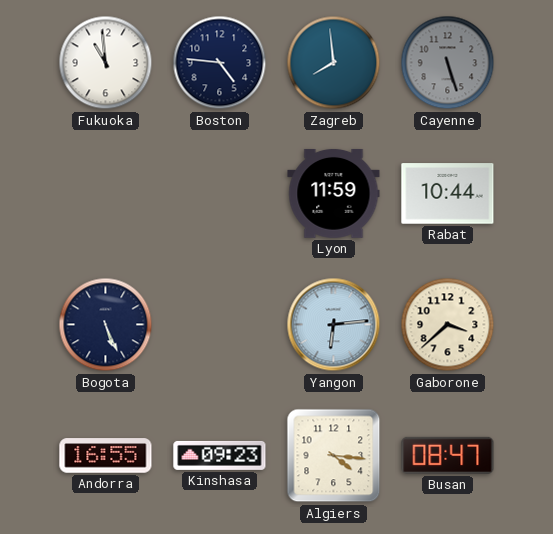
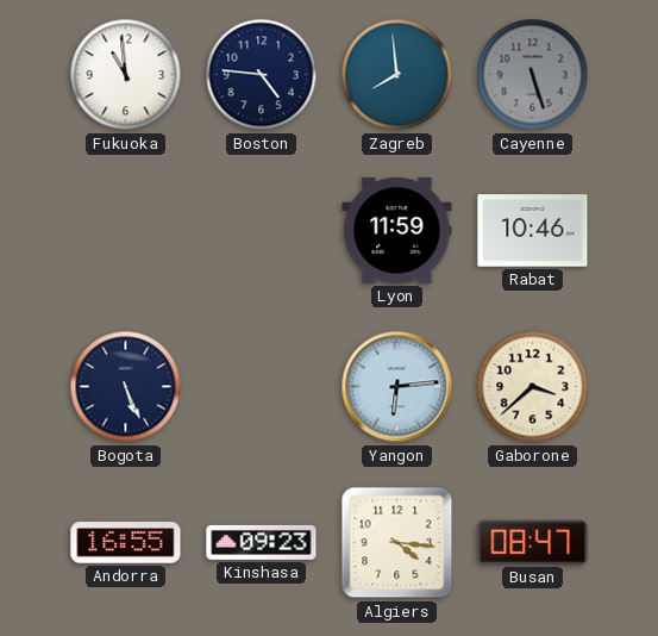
Rabat: 10:44 -> 10:46 (533, 231)
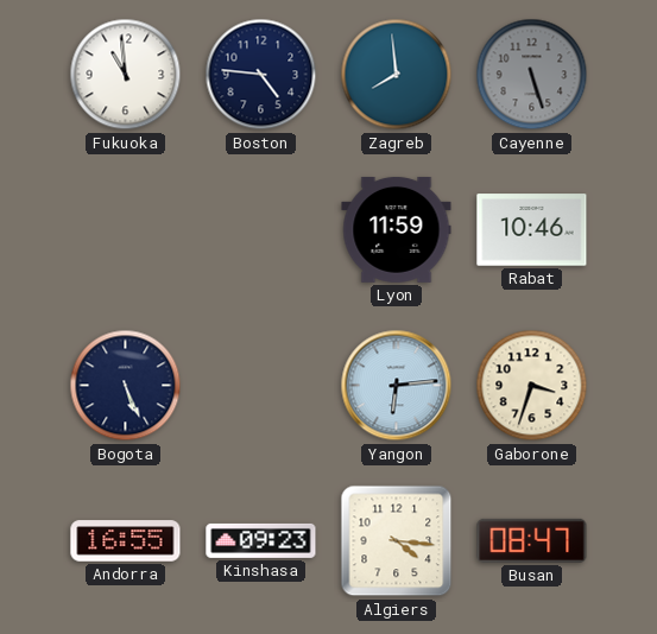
Gaborone: 3:38 -> 3:33 (532, 386)
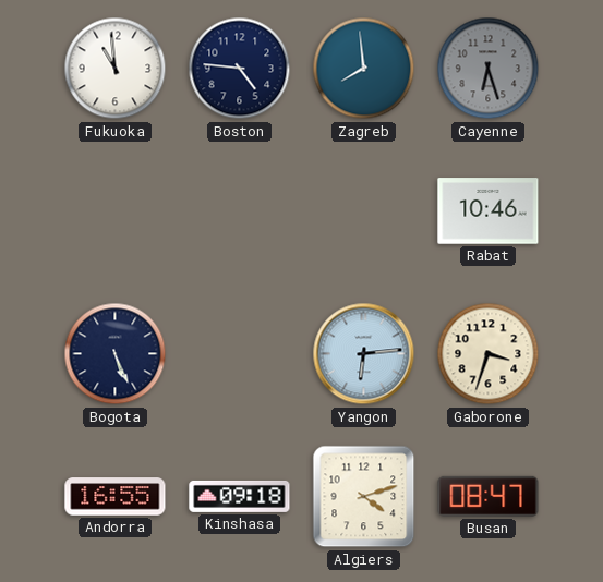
Cayenne: 5:27 -> 6:27 (489, 69)
Lyon: 11:59 -> none (397, 230)
Kinshasa: 09:23 -> 09:18 (240, 496)
Algiers: 4:16 -> 4:12 (364, 497)
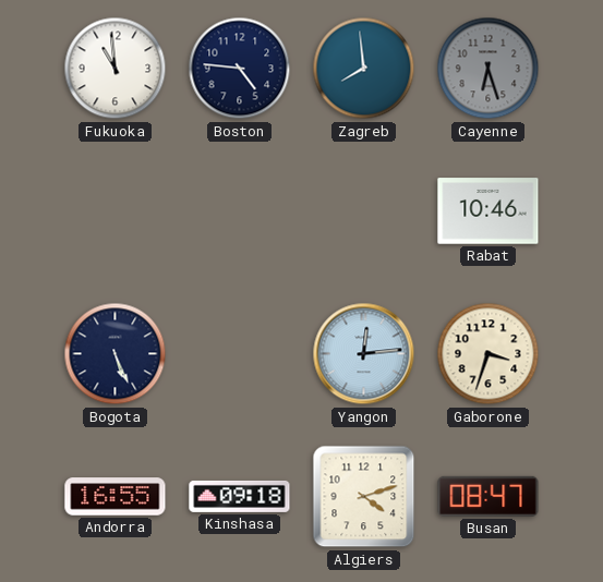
Yangon: 6:14 -> 12:14 (364, 354)
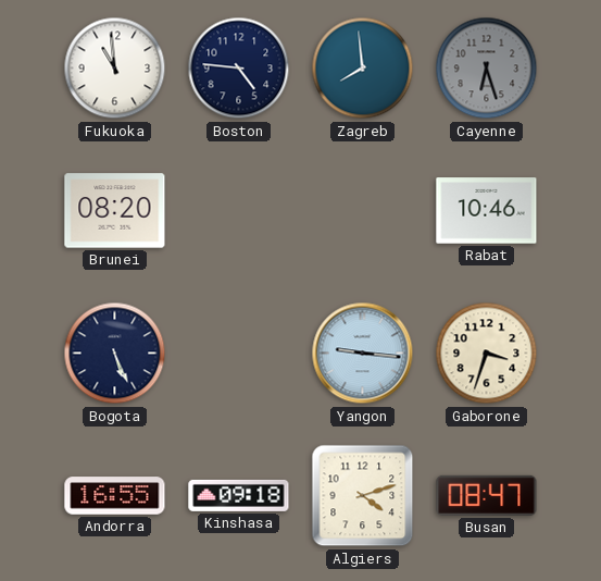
Brunei: none -> 08:20 (115, 211)
Yangon: 12:14 -> 9:16 (363, 354)
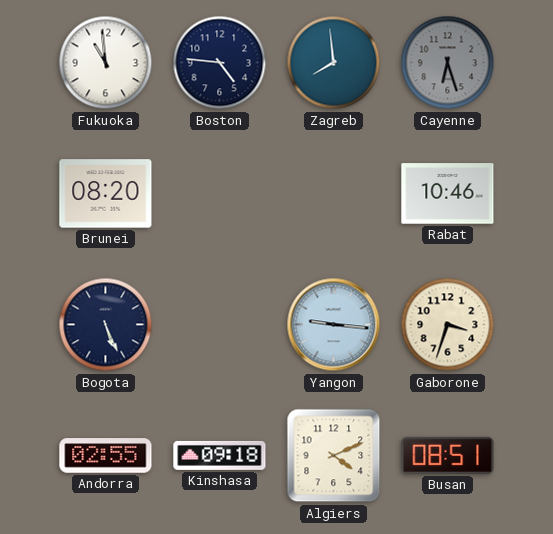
Andorra: 16:55 -> 02:55 (106, 456)
Algiers: 4:12 -> 4:11 (334, 456)
Busan: 08:47 -> 08:51 (448, 455)
